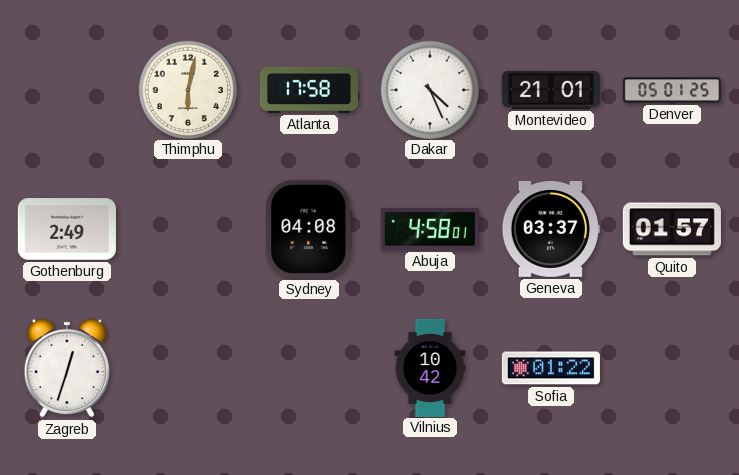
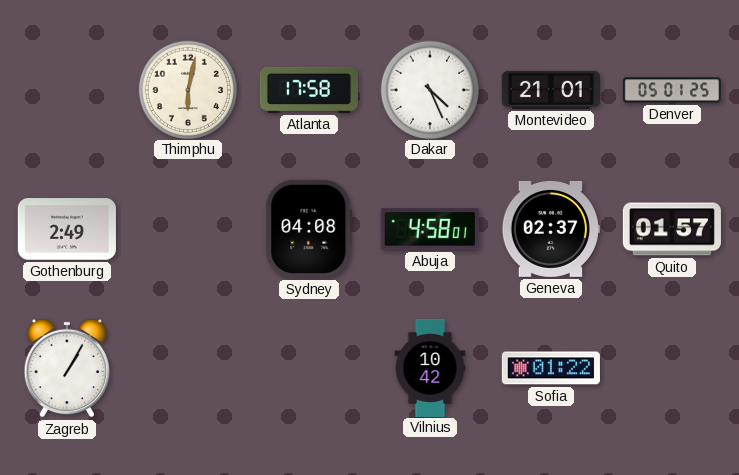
Geneva: 03:37 -> 02:37 (551, 229)
Zagreb: 12:33 -> 1:05 (67, 368)
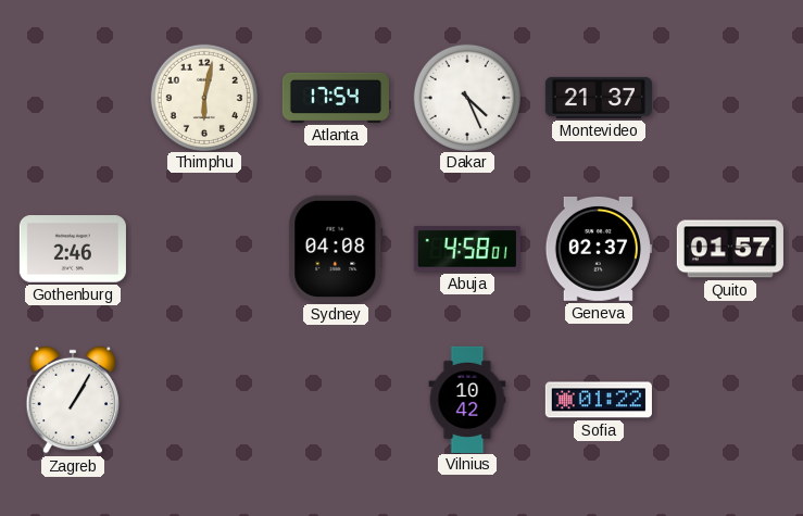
Atlanta: 17:58 -> 17:54 (336, 98)
Montevideo: 21:01 -> 21:37 (599, 98)
Denver: 05:01 -> none (672, 90)
Gothenburg: 2:49 -> 2:46 (73, 249)
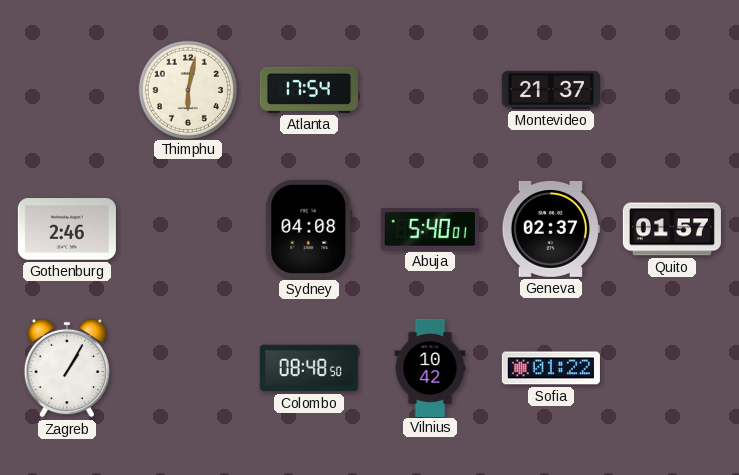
Dakar: 4:26 -> none (466, 97)
Abuja: 4:58 -> 5:40 (430, 229)
Colombo: none -> 08:48 (309, 368)
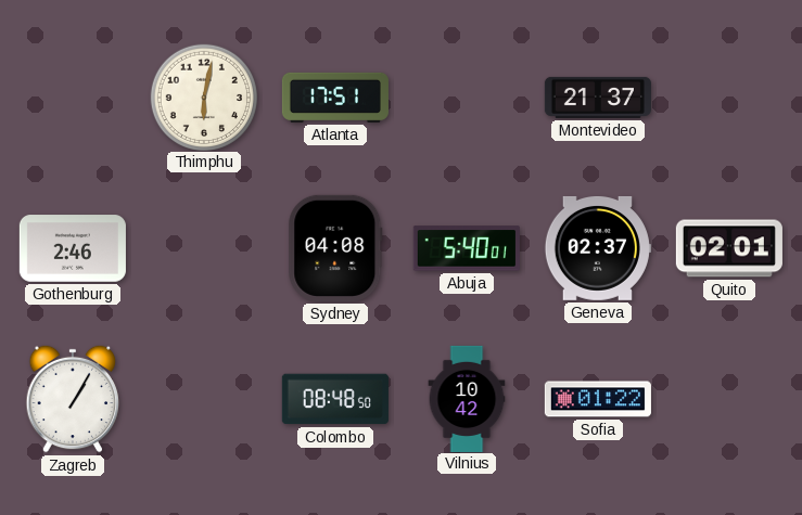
Atlanta: 17:54 -> 17:51 (335, 98)
Quito: 01:57 -> 02:01 (729, 248)
